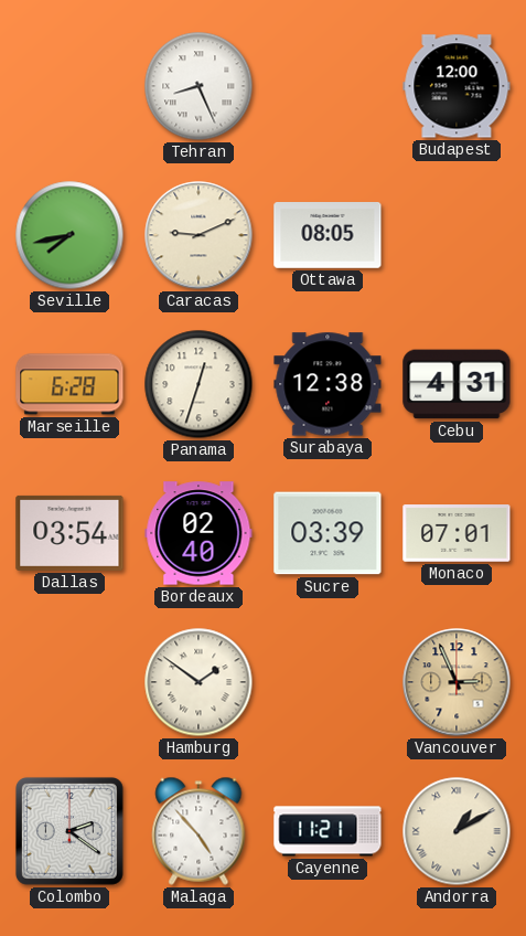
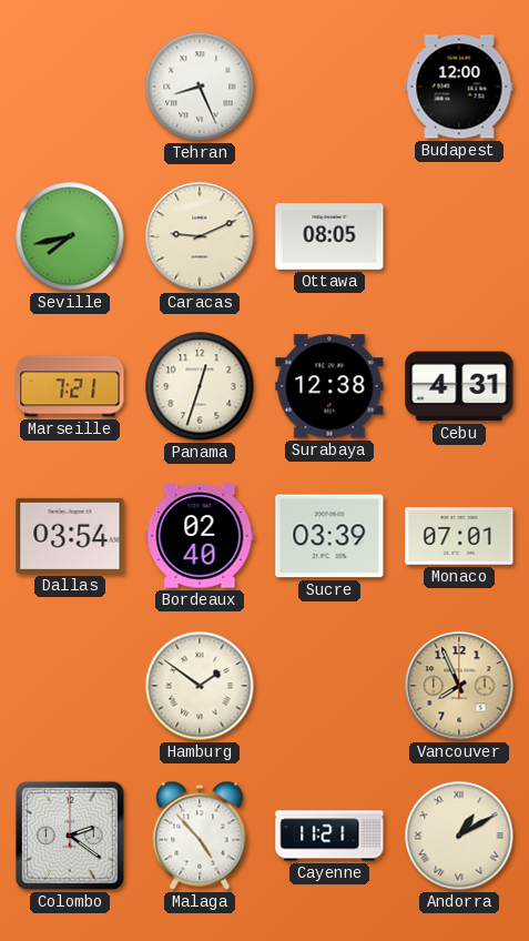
Marseille: 6:28 -> 7:21 (70, 386)
Vancouver: 2:56 -> 7:56 (459, 686)
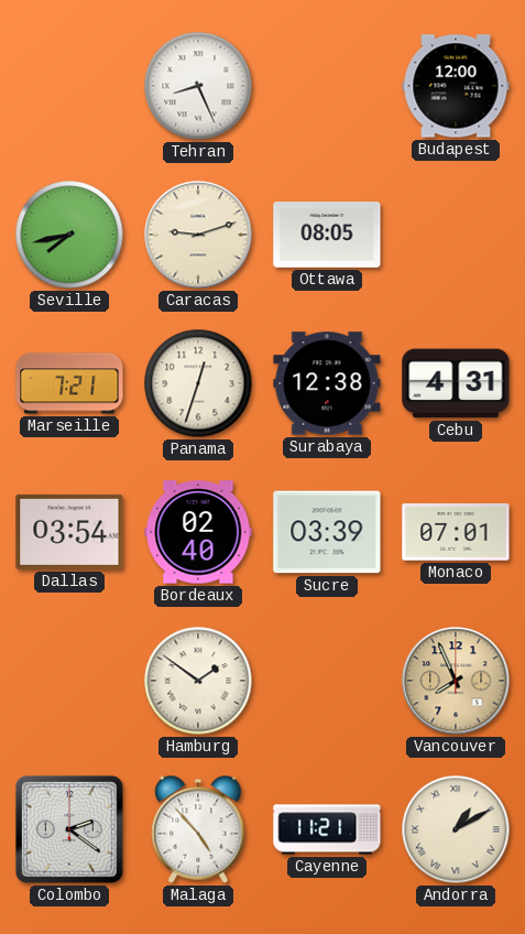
Caracas: 9:11 -> 9:12 (198, 235)
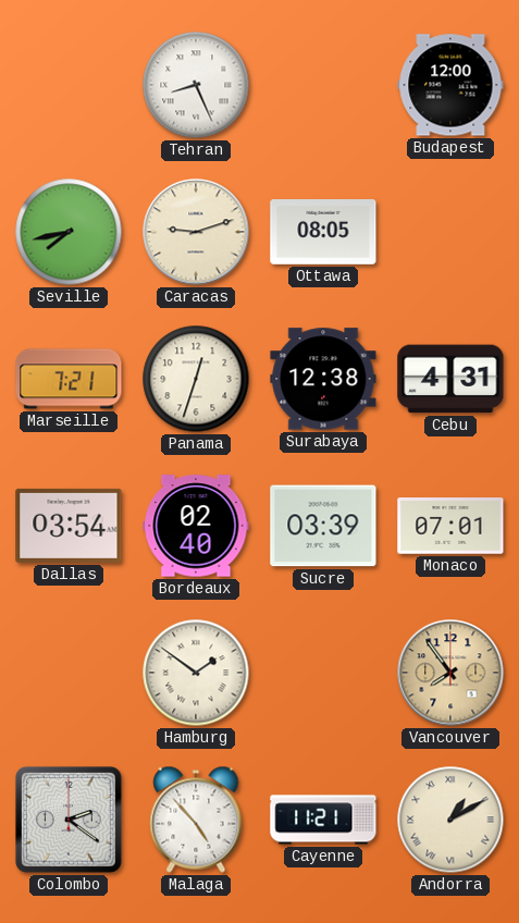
Vancouver: 7:56 -> 7:54 (450, 673)
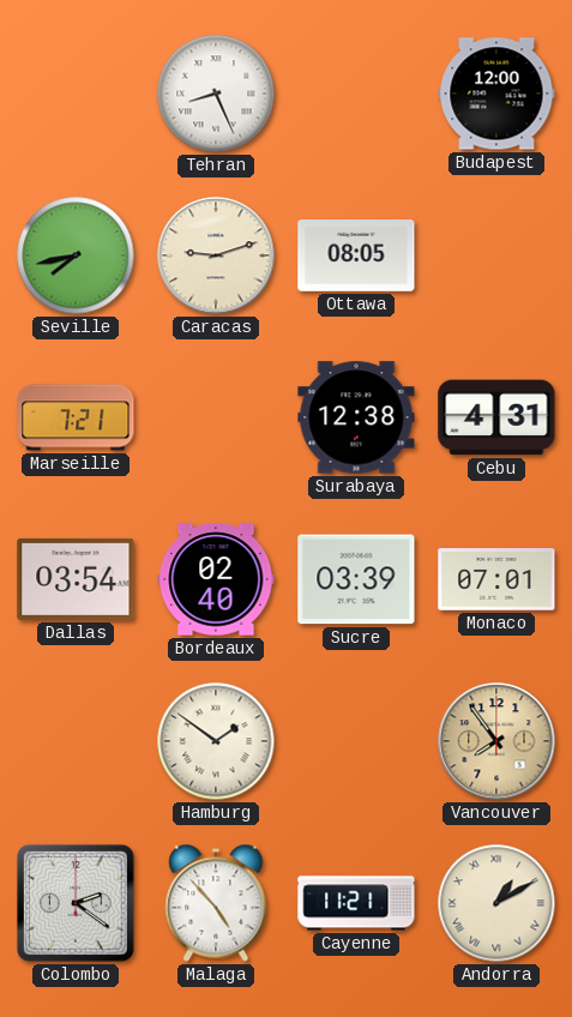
Panama: 12:33 -> none (196, 379)
